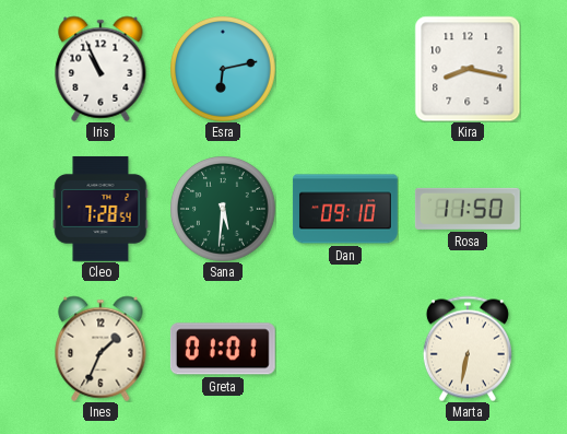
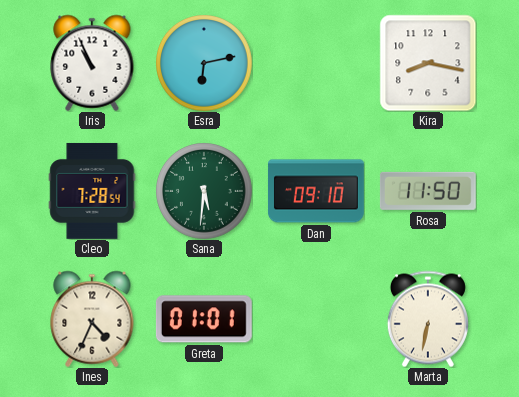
Ines: 1:34 -> 4:34 (92, 319)
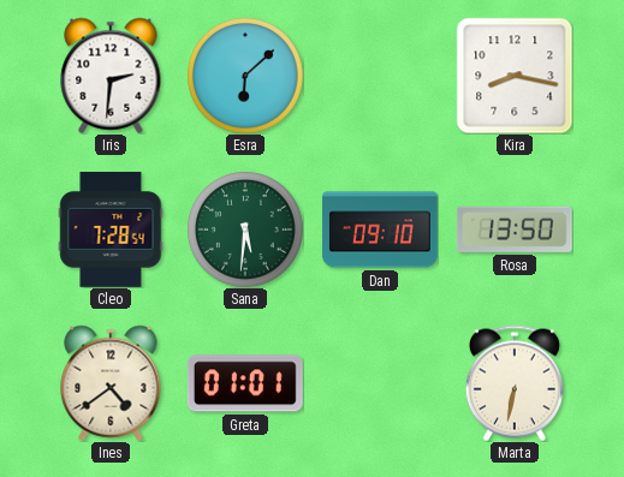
Iris: 10:56 -> 2:31 (111, 76)
Esra: 6:13 -> 6:08 (245, 76)
Rosa: 11:50 -> 13:50 (515, 229)
Ines: 4:34 -> 4:39 (111, 383)
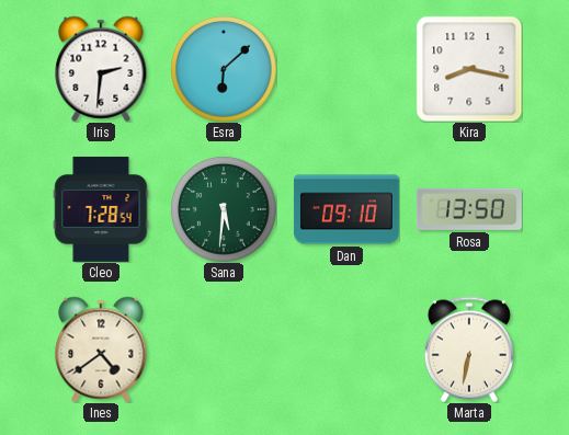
Greta: 01:01 -> none (245, 383)
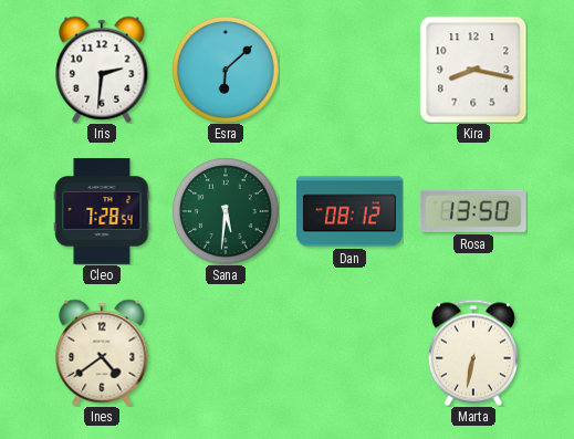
Dan: 09:10 -> 08:12 (349, 211)
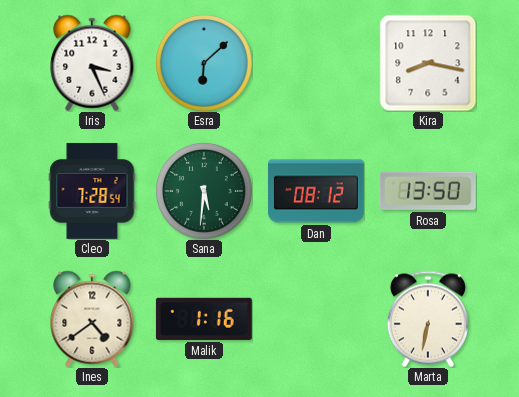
Iris: 2:31 -> 3:26 (92, 63)
Malik: none -> 1:16 (204, 319)
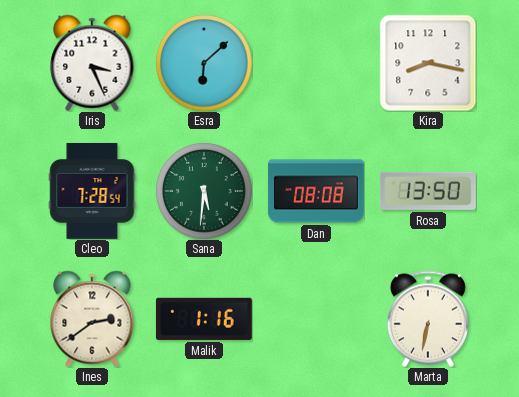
Dan: 08:12 -> 08:08 (316, 191)
Ines: 4:39 -> 2:39 (92, 319)
